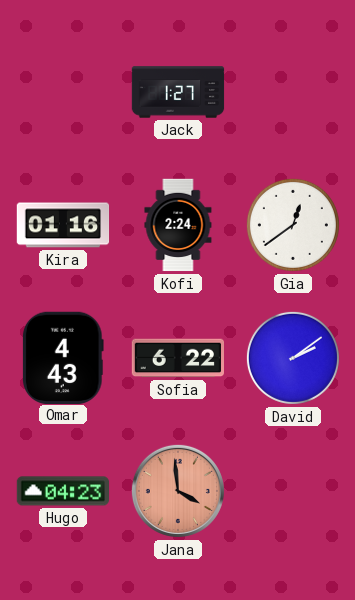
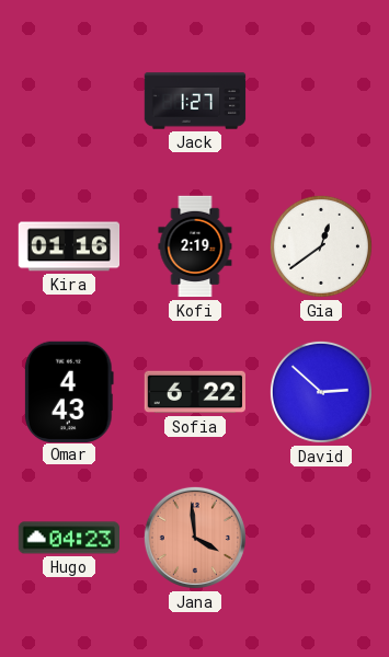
Kofi: 2:24 -> 2:19 (195, 246)
David: 2:09 -> 2:52 (321, 392)
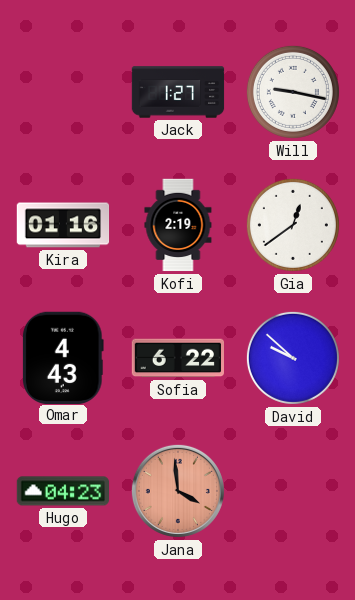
Will: none -> 9:17 (293, 92)
David: 2:52 -> 9:52 (293, 358)
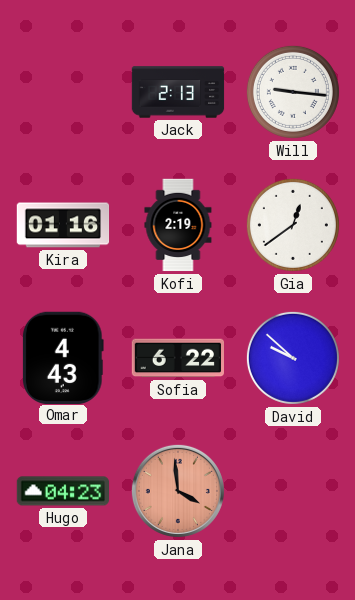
Jack: 1:27 -> 2:13 (178, 92)
Will: 9:17 -> 9:16 (293, 92)
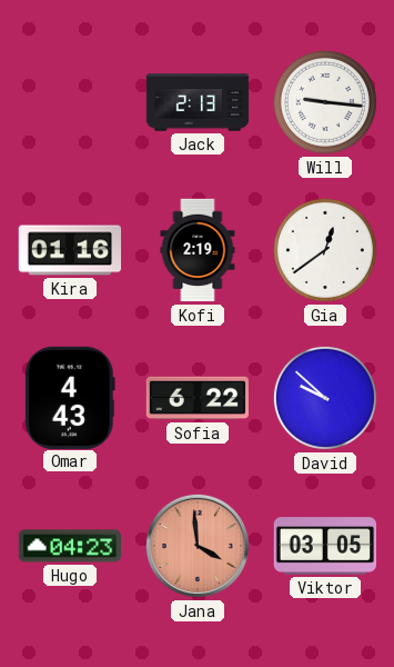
Viktor: none -> 03:05 (325, 546)
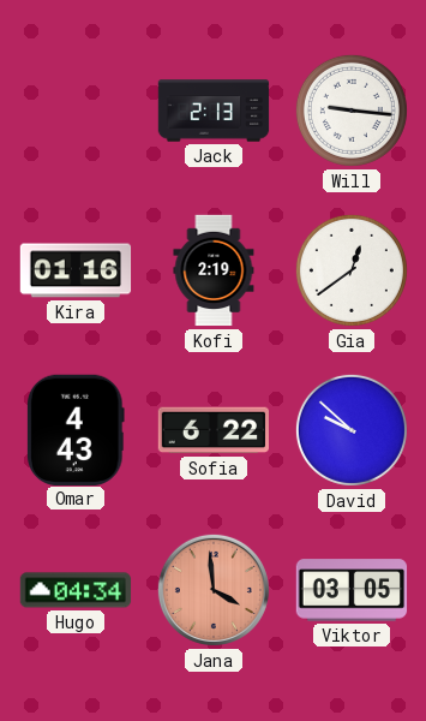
Hugo: 04:23 -> 04:34 (76, 590)
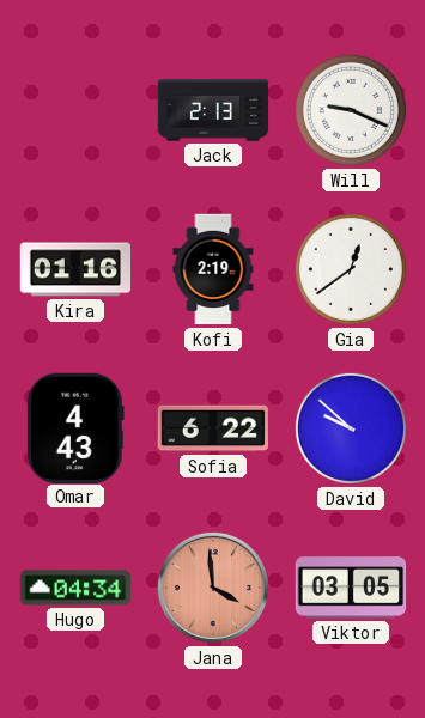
Will: 9:16 -> 9:19 (351, 110)
